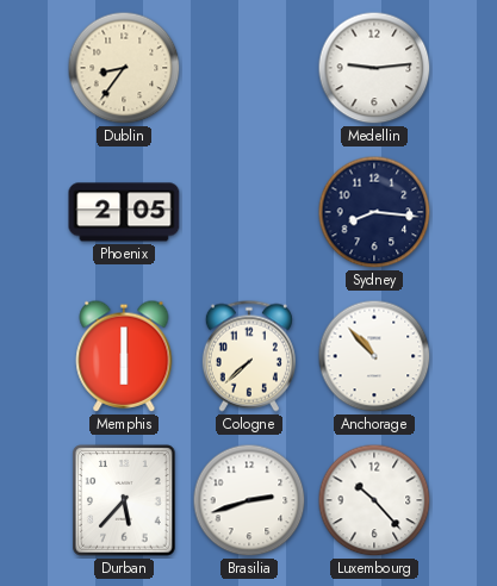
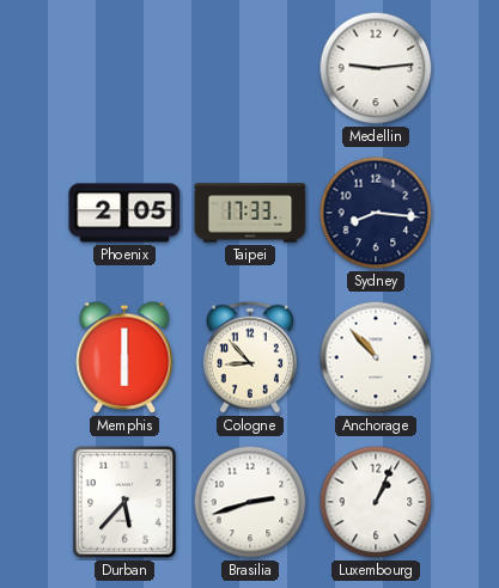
Dublin: 8:36 -> none (124, 68)
Taipei: none -> 17:33 (250, 213)
Cologne: 7:38 -> 8:53 (250, 357)
Luxembourg: 10:23 -> 1:04 (376, 502)
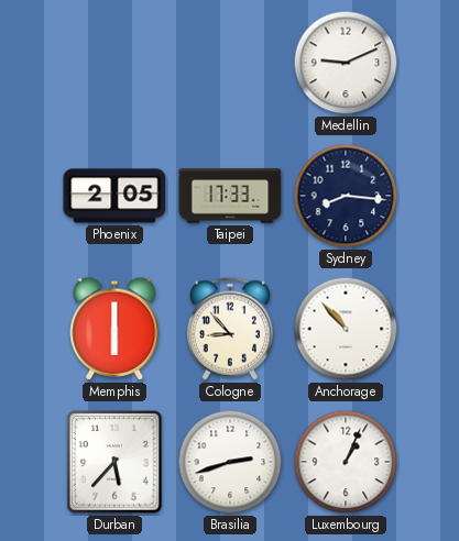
Medellin: 9:14 -> 9:11 (346, 63)
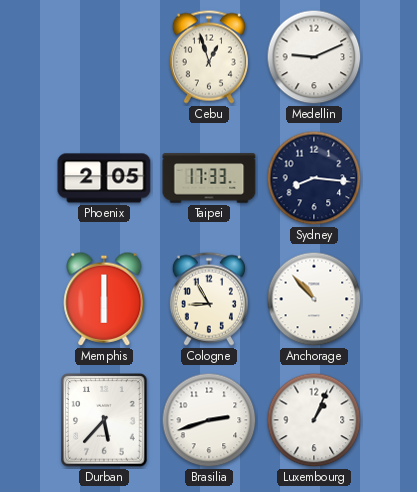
Cebu: none -> 12:57 (209, 57)
Cologne: 8:53 -> 8:55 (209, 299)
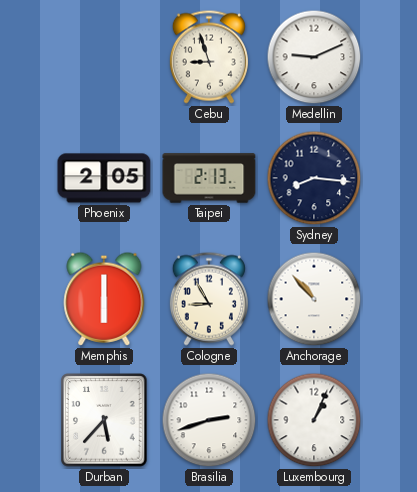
Cebu: 12:57 -> 8:57 (209, 57)
Taipei: 17:33 -> 2:13 (209, 178)
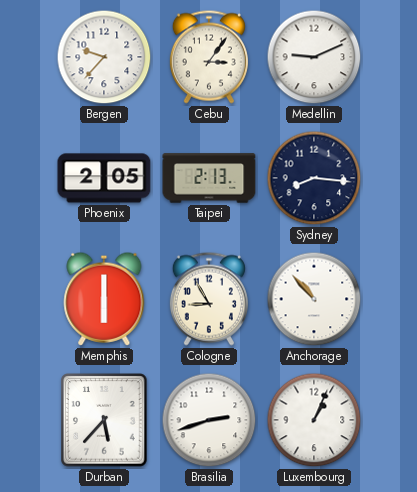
Bergen: none -> 9:37 (104, 57)
Cebu: 8:57 -> 3:06 (209, 57)
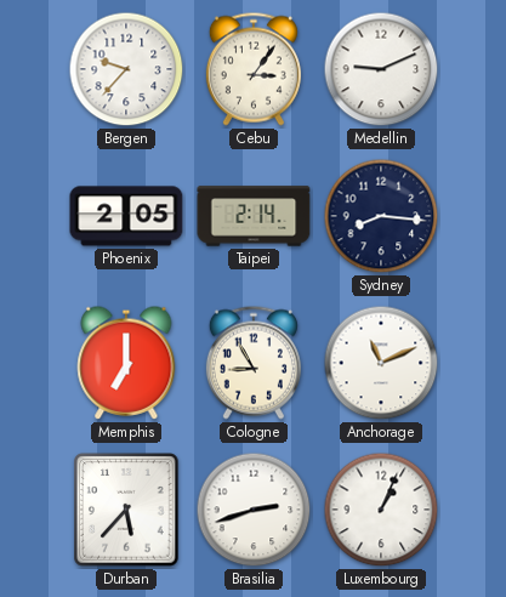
Taipei: 2:13 -> 2:14 (254, 216)
Memphis: 6:00 -> 7:00 (126, 363)
Anchorage: 10:53 -> 11:11 (381, 363)
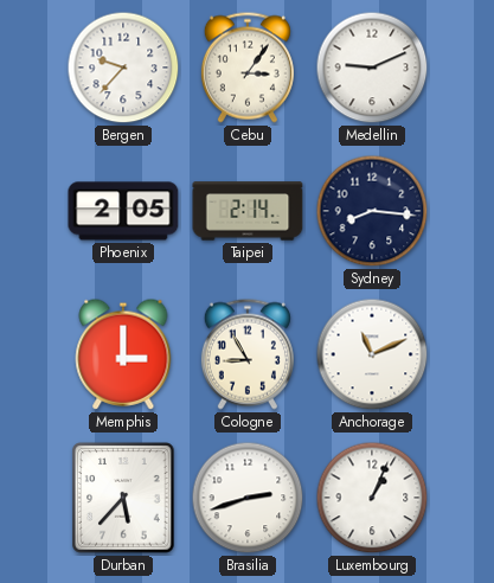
Memphis: 7:00 -> 3:00 (123, 354)
